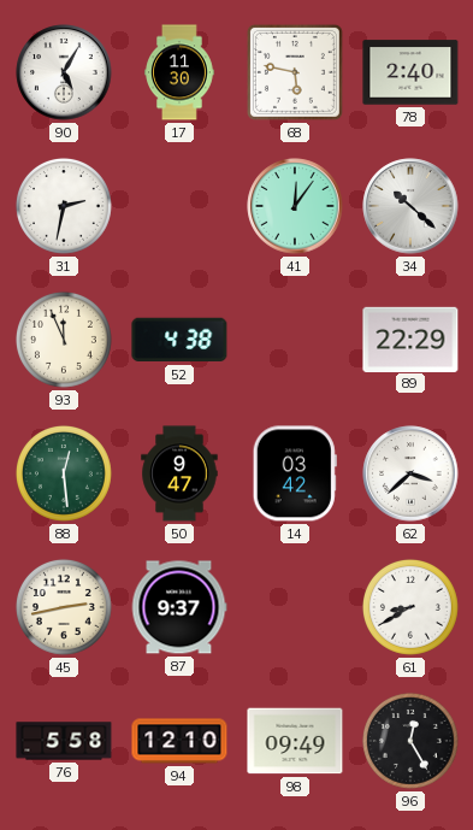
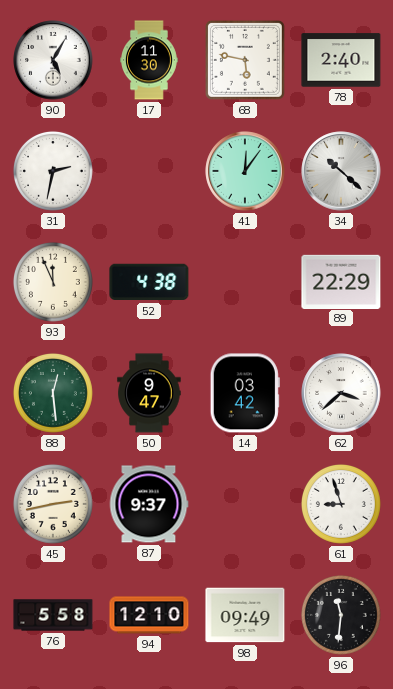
61: 8:40 -> 8:57 (341, 504)
96: 12:25 -> 11:31 (341, 615)
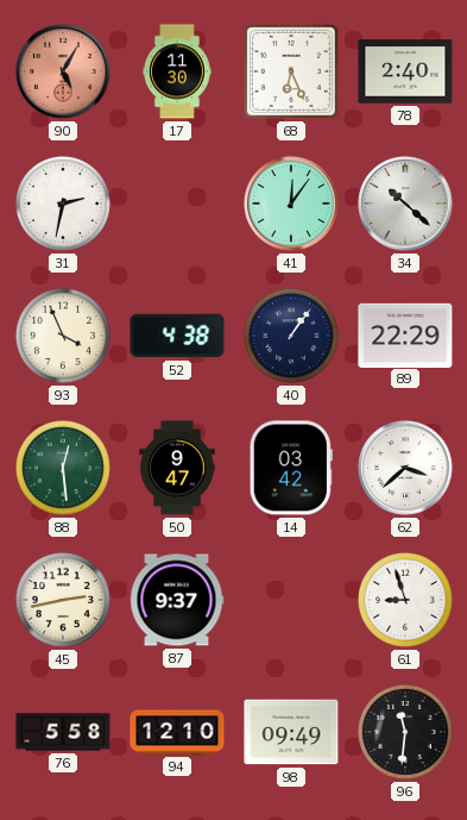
90 dial: white -> salmon (63, 71)
68: 5:47 -> 6:26 (291, 71)
93: 11:56 -> 3:56 (63, 336)
40: none -> 1:06 (291, 336)
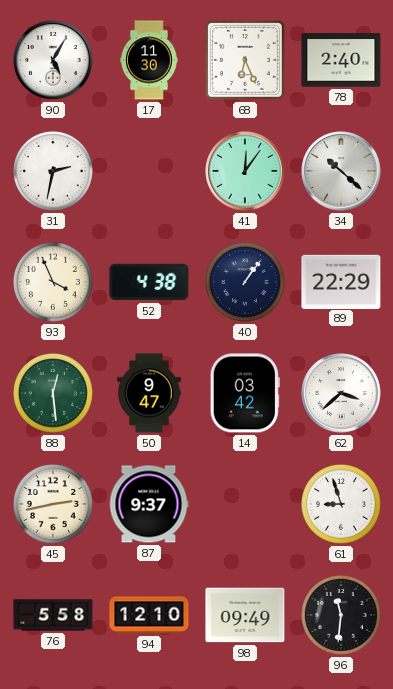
90 dial: salmon -> white (53, 60)
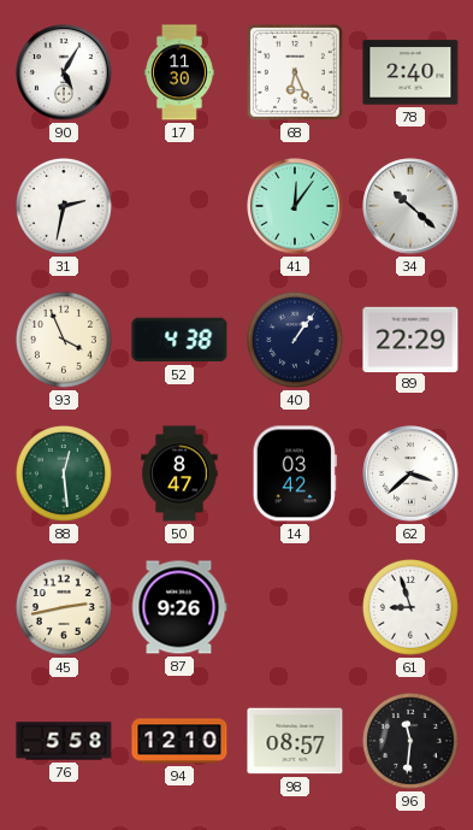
50: 9:47 -> 8:47 (179, 473)
87: 9:37 -> 9:26 (179, 607)
98: 09:49 -> 08:57 (295, 741)
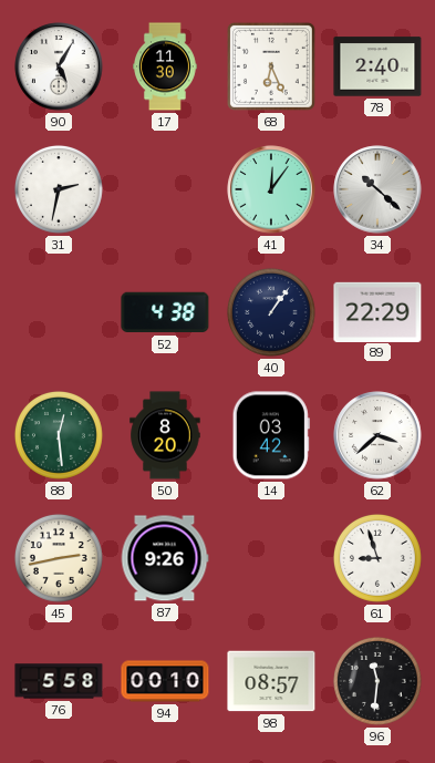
93: 3:56 -> none (64, 340)
50: 8:47 -> 8:20 (165, 435)
94: 12:10 -> 00:10 (165, 681)
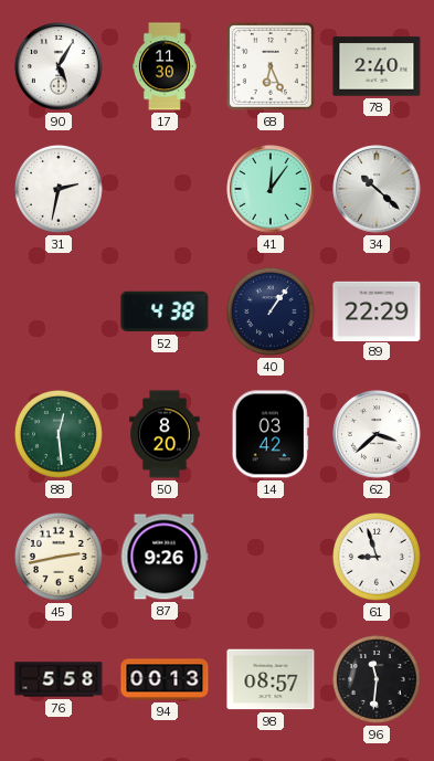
94: 00:10 -> 00:13 (165, 679)
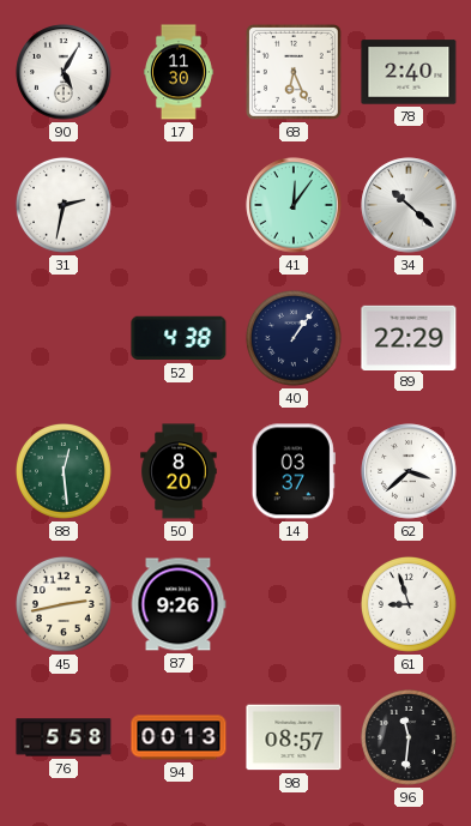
14: 03:42 -> 03:37 (294, 471)
